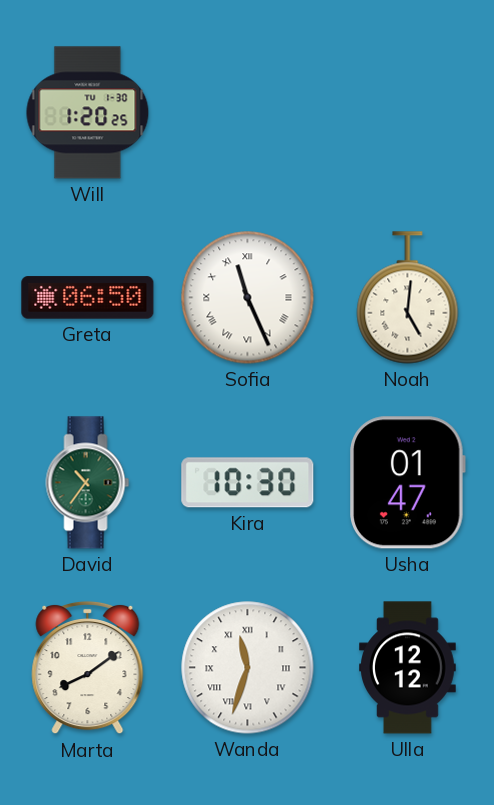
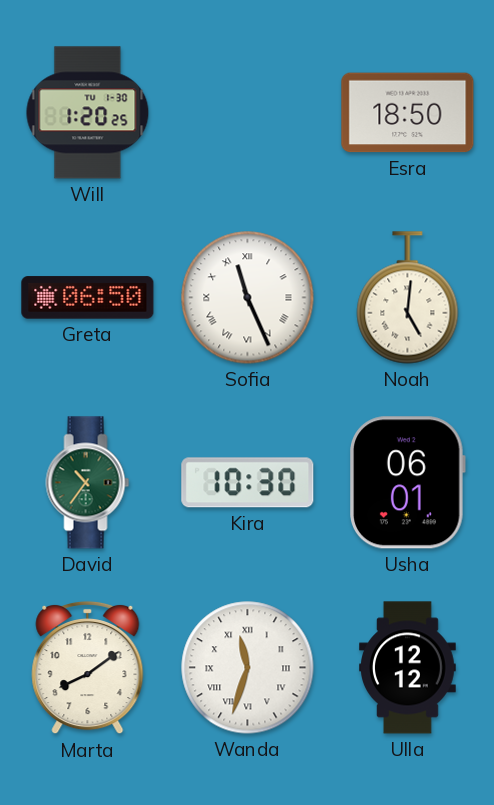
Esra: none -> 18:50 (408, 113)
Usha: 01:47 -> 06:01 (408, 483)
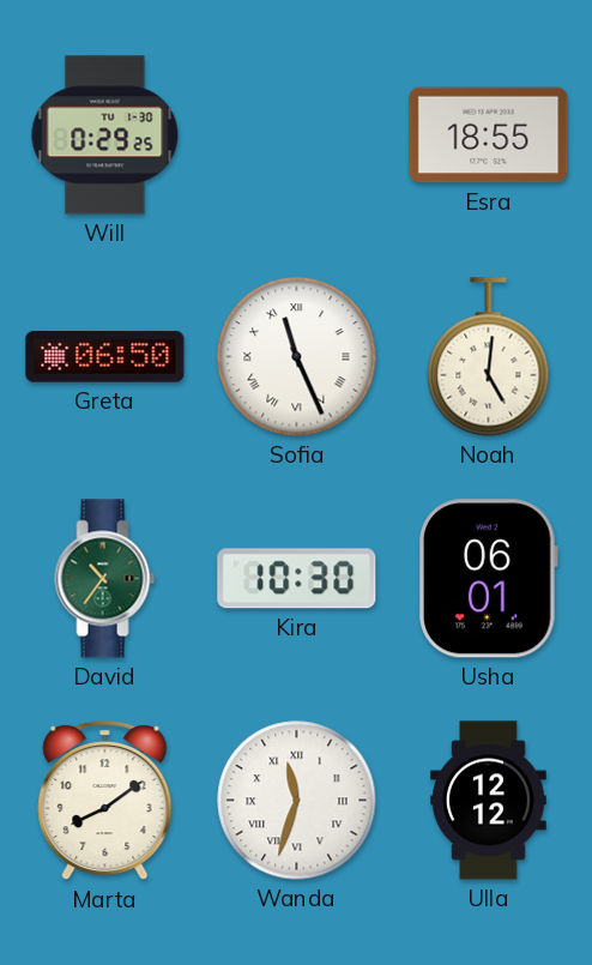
Will: 1:20 -> 0:29 (105, 135)
Esra: 18:50 -> 18:55 (489, 135)
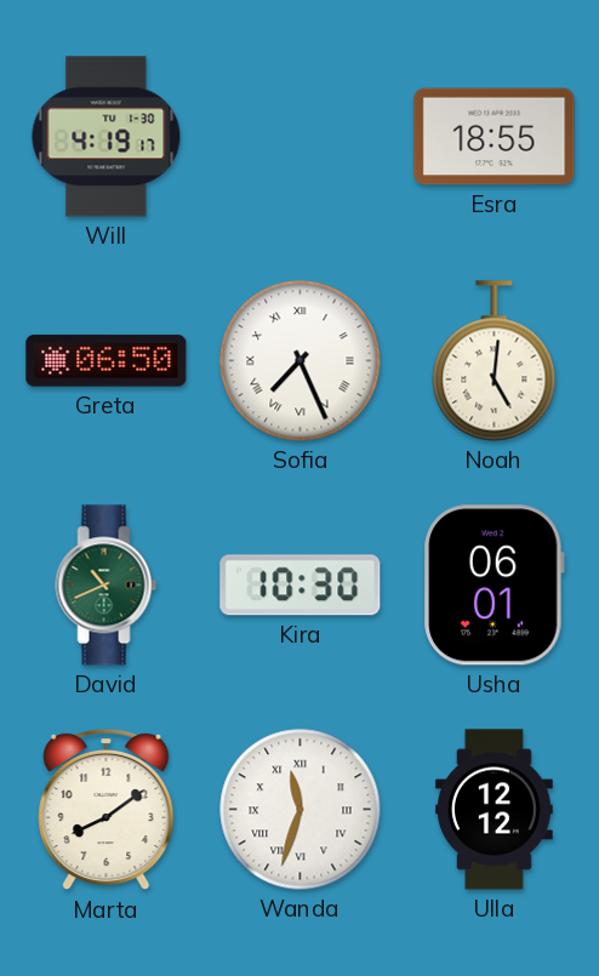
Will: 0:29 -> 4:19 (107, 137)
Sofia: 11:26 -> 7:26 (301, 361)
David: 10:36 -> 10:41 (107, 586)
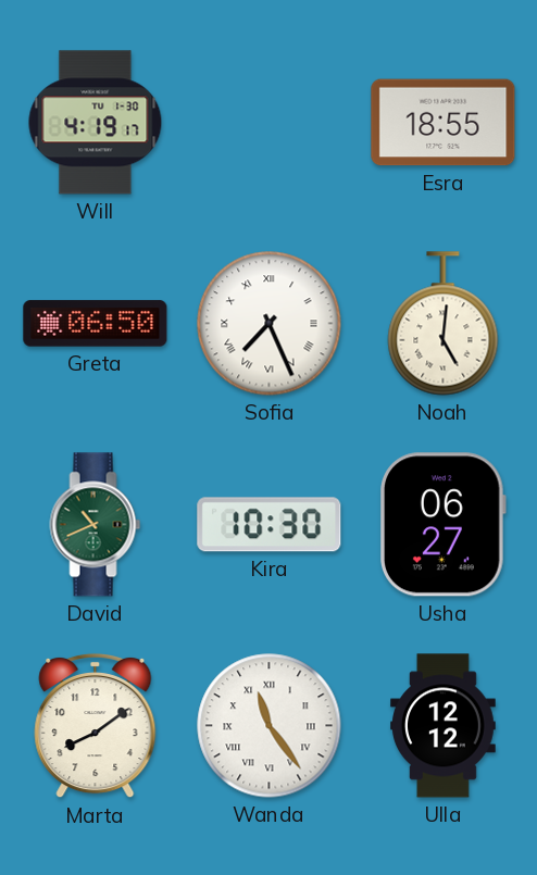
Usha: 06:01 -> 06:27 (444, 525)
Wanda: 11:33 -> 11:24 (270, 726)
